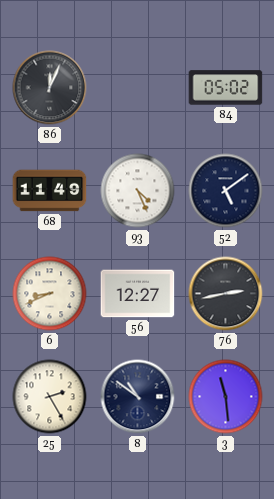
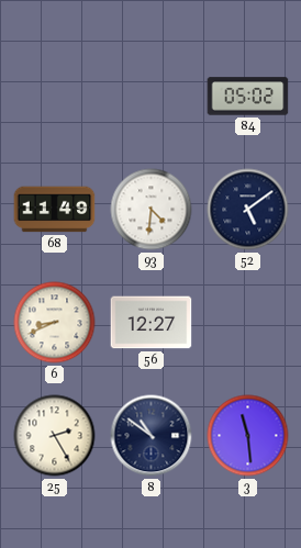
86: 12:04 -> none (50, 88)
93: 4:26 -> 4:31 (152, 210)
76: 2:43 -> none (226, 294)
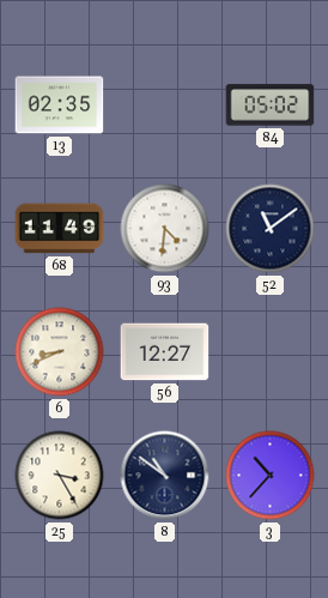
13: none -> 02:35 (60, 105)
52: 5:09 -> 11:09 (271, 229)
25: 2:25 -> 3:25 (60, 476)
3: 11:29 -> 10:37 (271, 476)
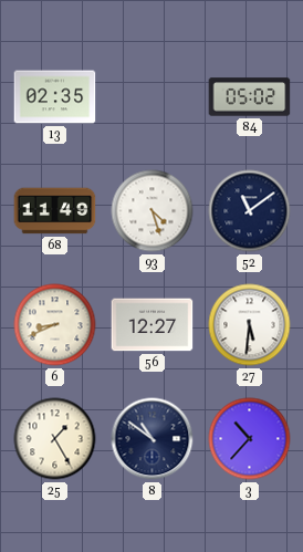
93: 4:31 -> 4:27 (153, 211)
27: none -> 5:31 (250, 325)
25: 3:25 -> 1:25 (55, 439)
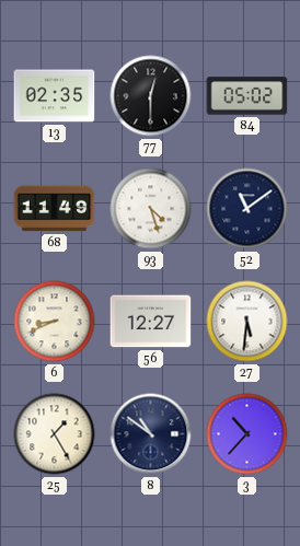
77: none -> 12:30 (151, 96)
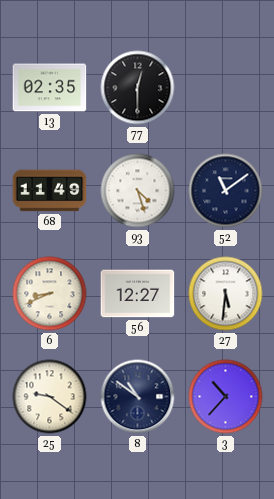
84: 05:02 -> none (247, 96)
25: 1:25 -> 9:21 (50, 397)
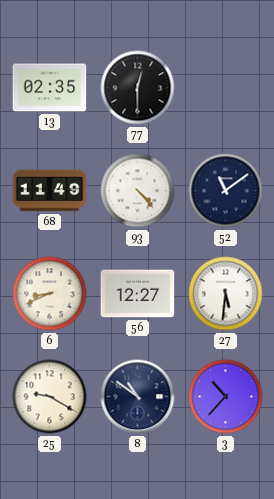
93: 4:27 -> 4:23 (138, 191)
25: 9:21 -> 9:20 (50, 397)
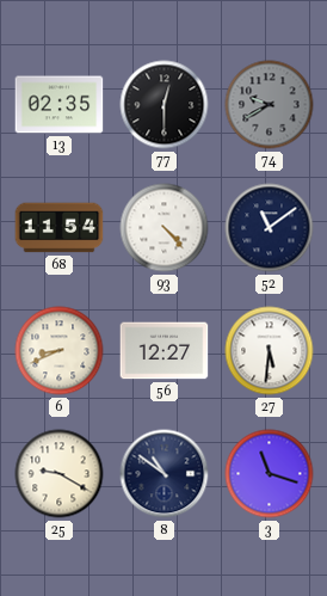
74: none -> 9:40 (270, 105)
68: 11:49 -> 11:54 (60, 228)
3: 10:37 -> 11:18 (270, 474)
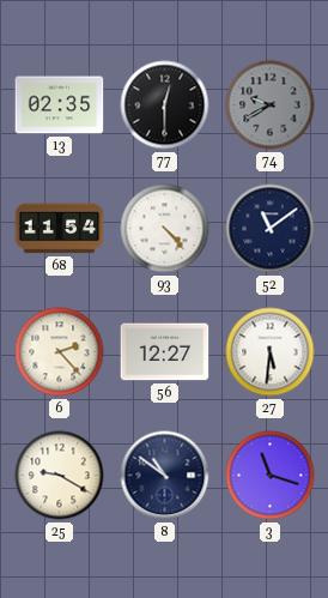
6: 8:41 -> 2:23 (60, 352)
